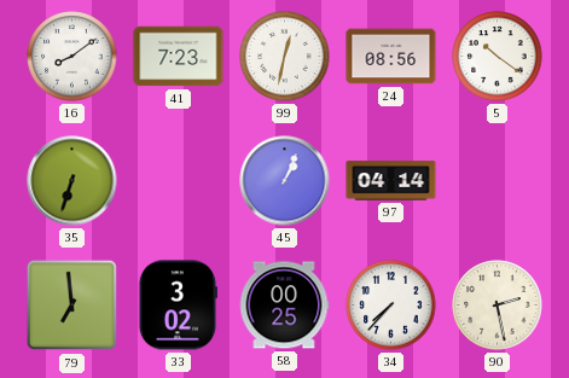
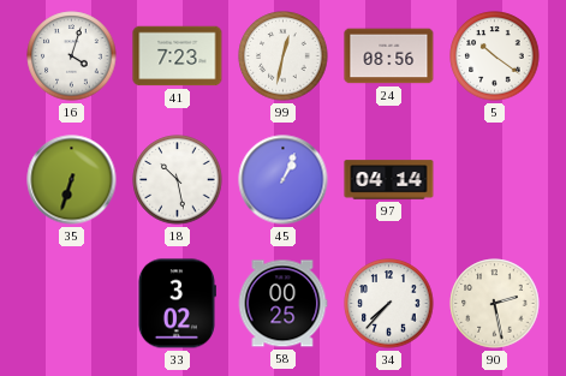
16: 8:09 -> 4:03 (72, 56)
18: none -> 10:28 (178, 180)
79: 6:59 -> none (72, 306)
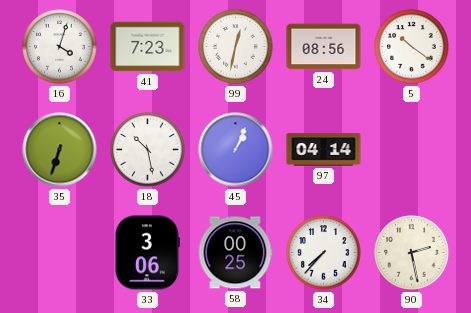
33: 3:02 -> 3:06 (147, 253)
